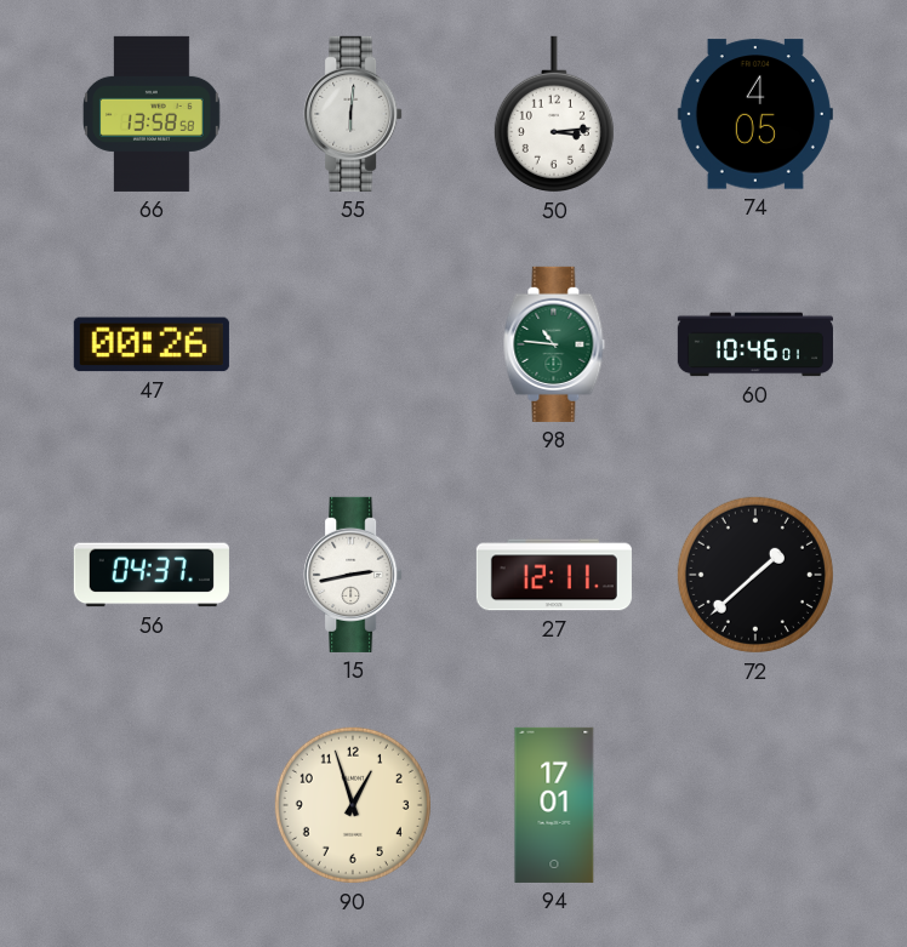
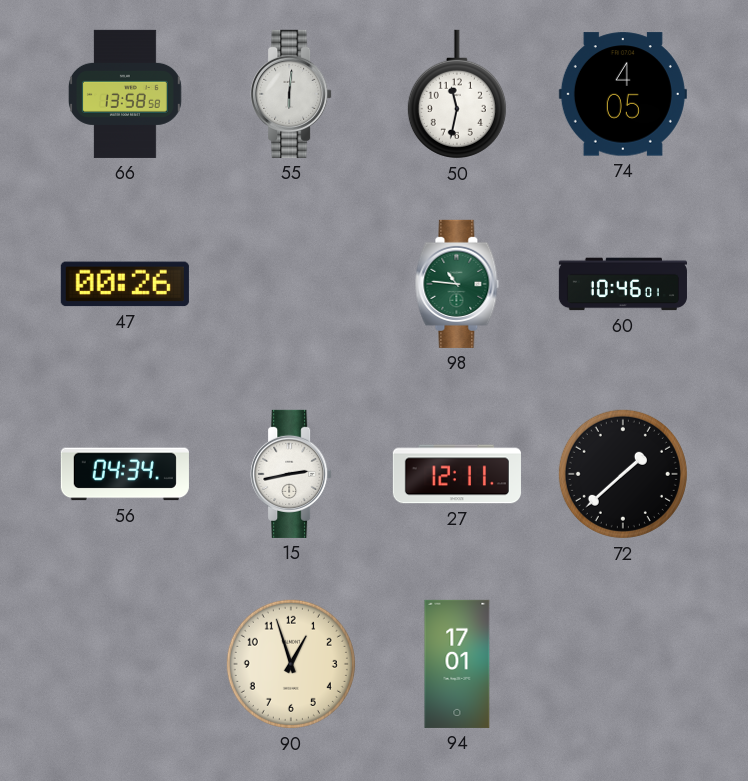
50: 3:14 -> 11:32 (457, 94)
56: 04:37 -> 04:34 (125, 474)
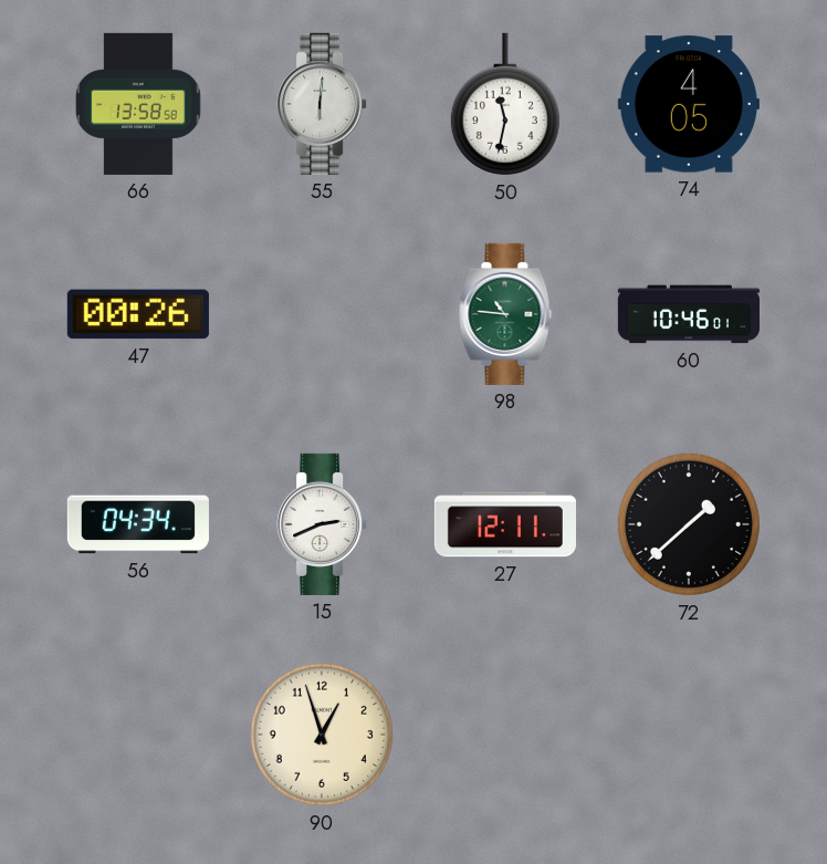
15: 2:43 -> 2:41 (322, 524)
94: 17:01 -> none (457, 664)
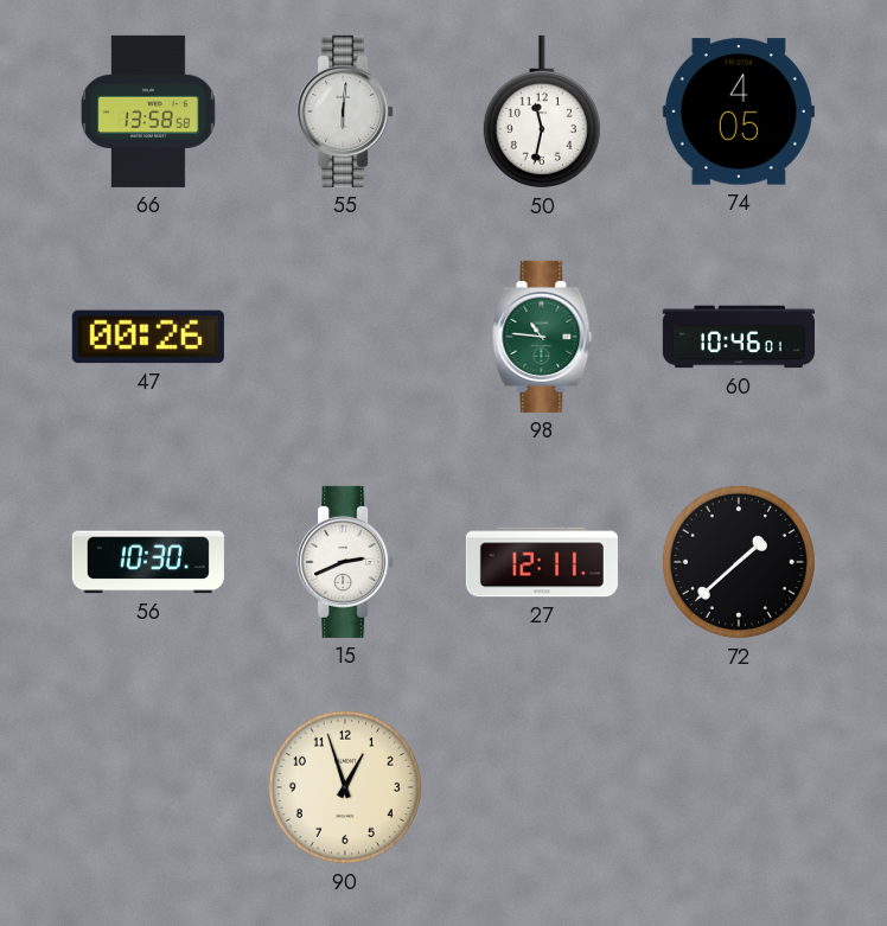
56: 04:34 -> 10:30 (148, 562)
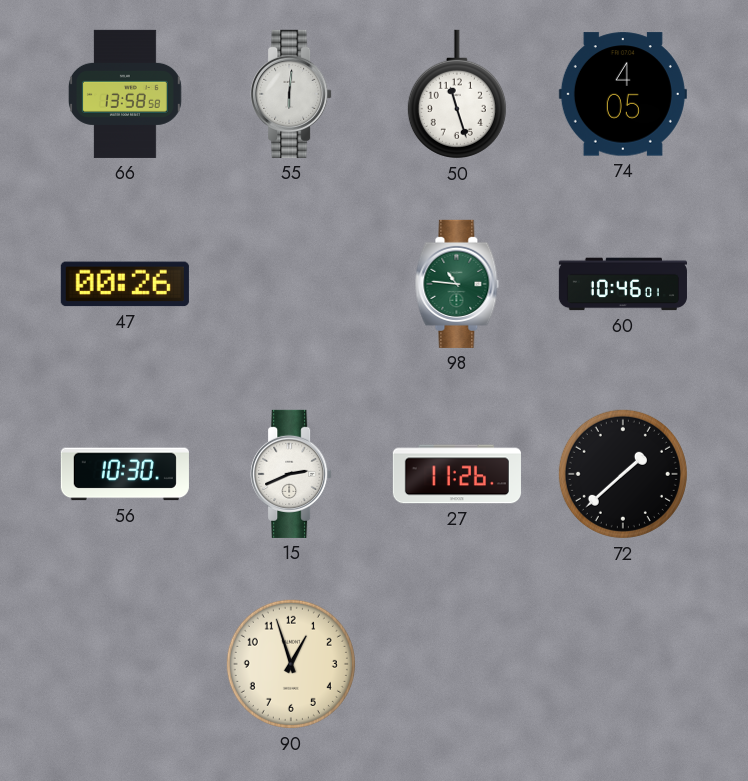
50: 11:32 -> 11:27 (457, 94)
27: 12:11 -> 11:26 (457, 474)
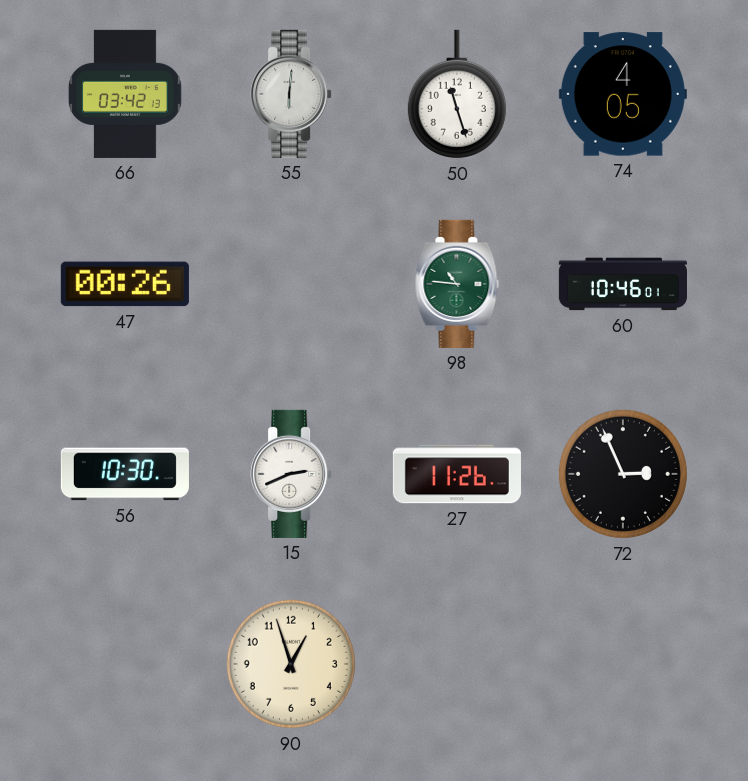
66: 13:58 -> 03:42 (125, 94)
72: 1:38 -> 2:56 (623, 474)
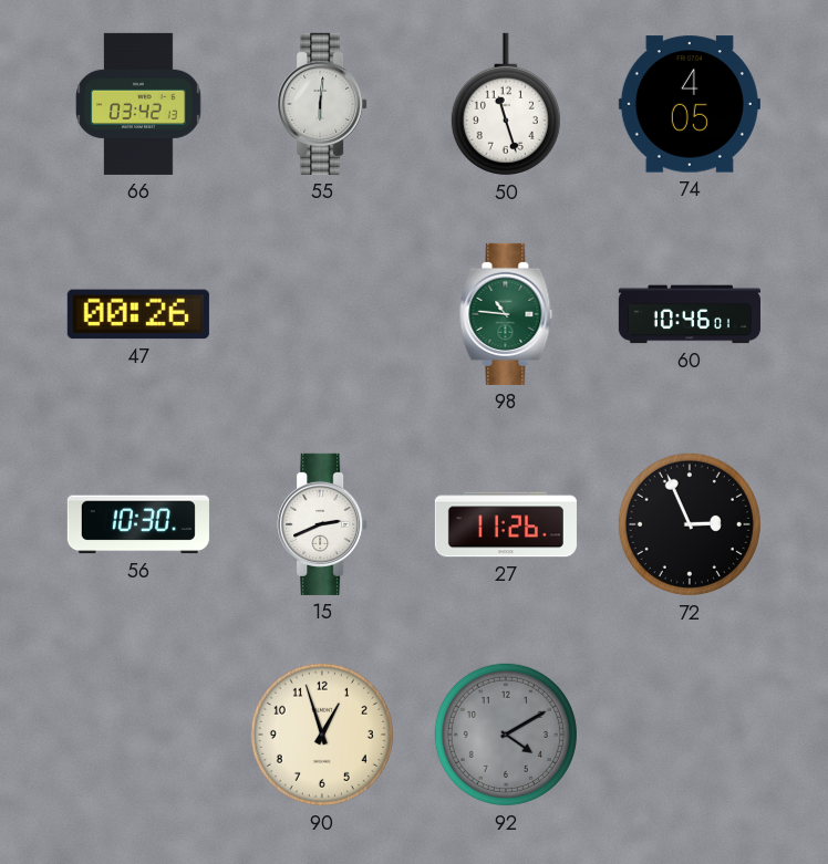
92: none -> 4:10 (506, 735)
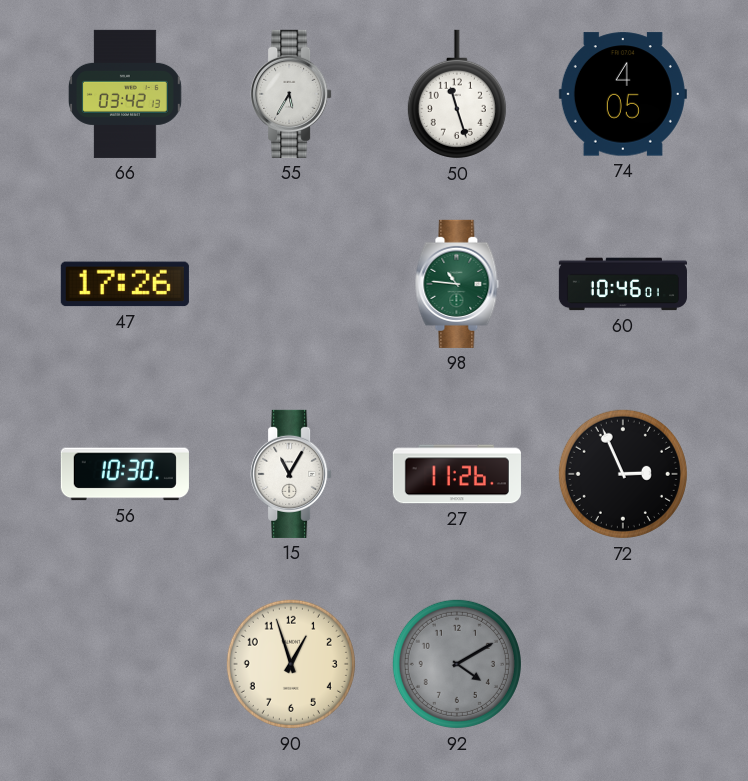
55: 6:01 -> 5:35 (291, 94)
47: 00:26 -> 17:26 (125, 284)
15: 2:41 -> 11:05 (291, 474)
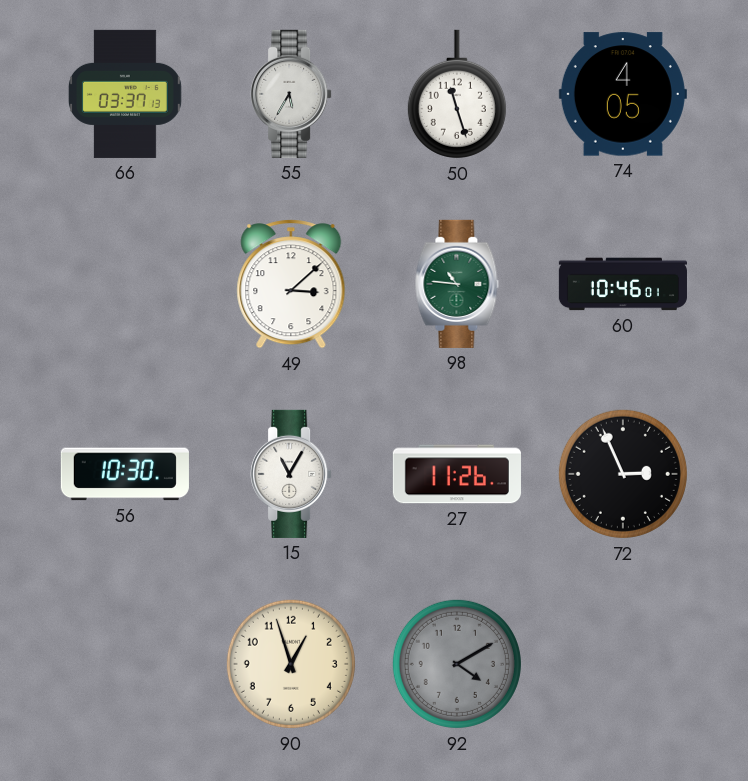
66: 03:42 -> 03:37 (125, 94)
47: 17:26 -> none (125, 284)
49: none -> 3:08 (291, 284)
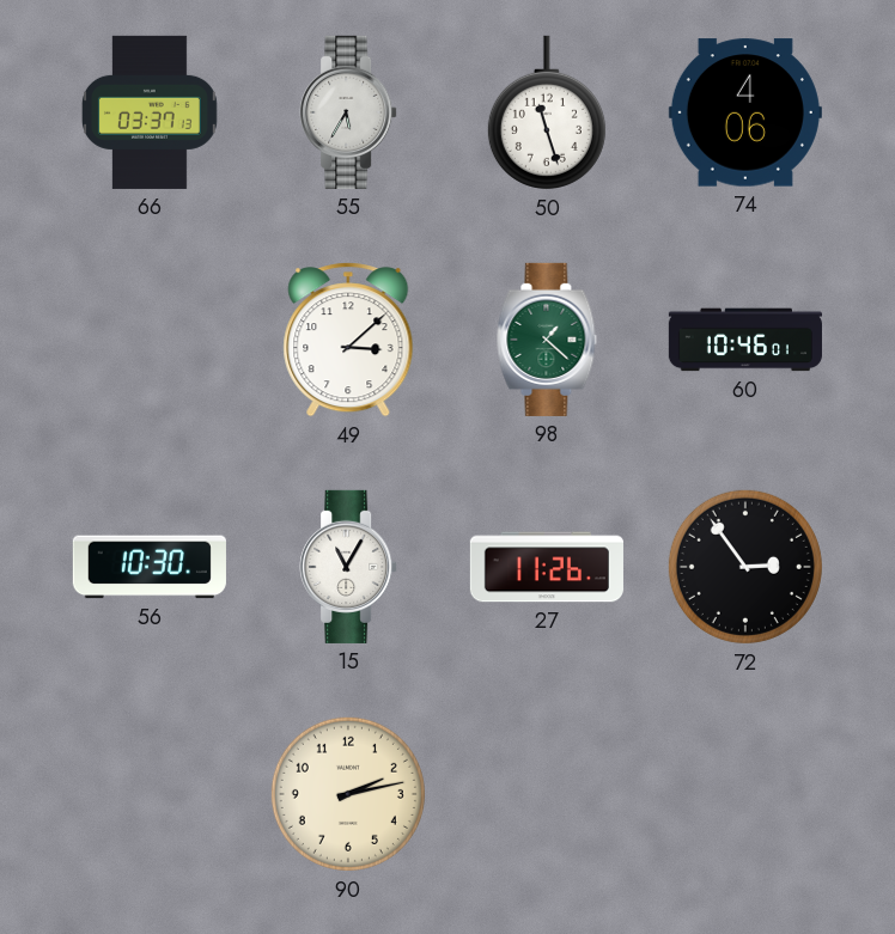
74: 4:05 -> 4:06 (745, 112)
98: 10:46 -> 1:22 (547, 340)
72: 2:56 -> 2:54 (745, 567)
90: 12:57 -> 2:13 (348, 794)
92: 4:10 -> none (457, 664)
